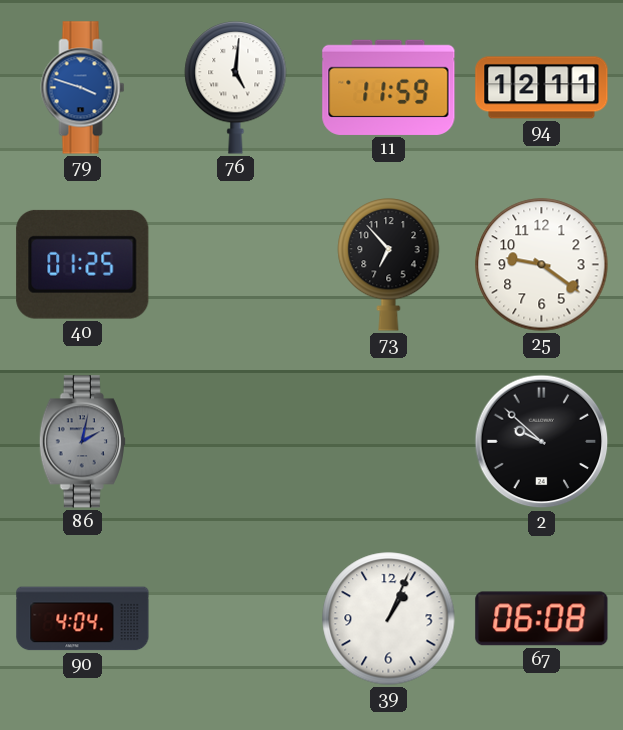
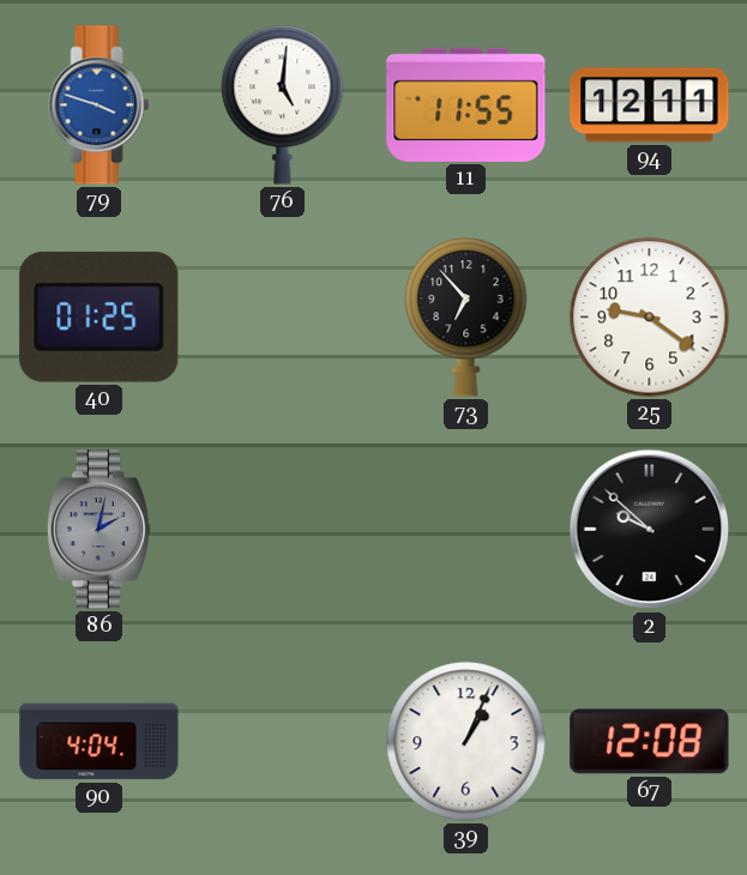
11: 11:59 -> 11:55 (466, 104)
67: 06:08 -> 12:08 (650, 742)
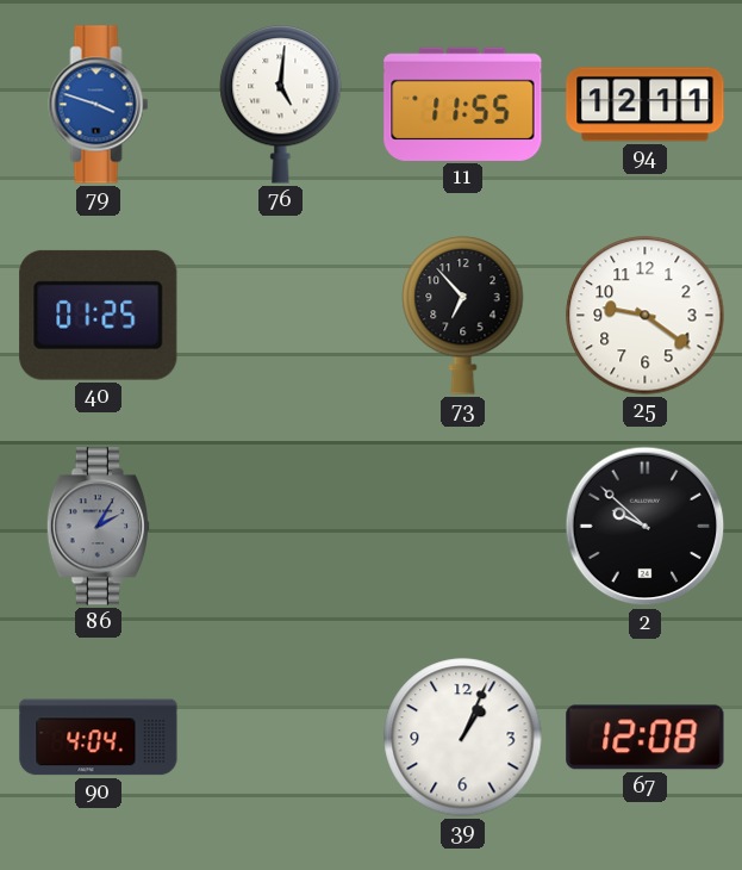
86: 2:02 -> 2:05 (98, 527)
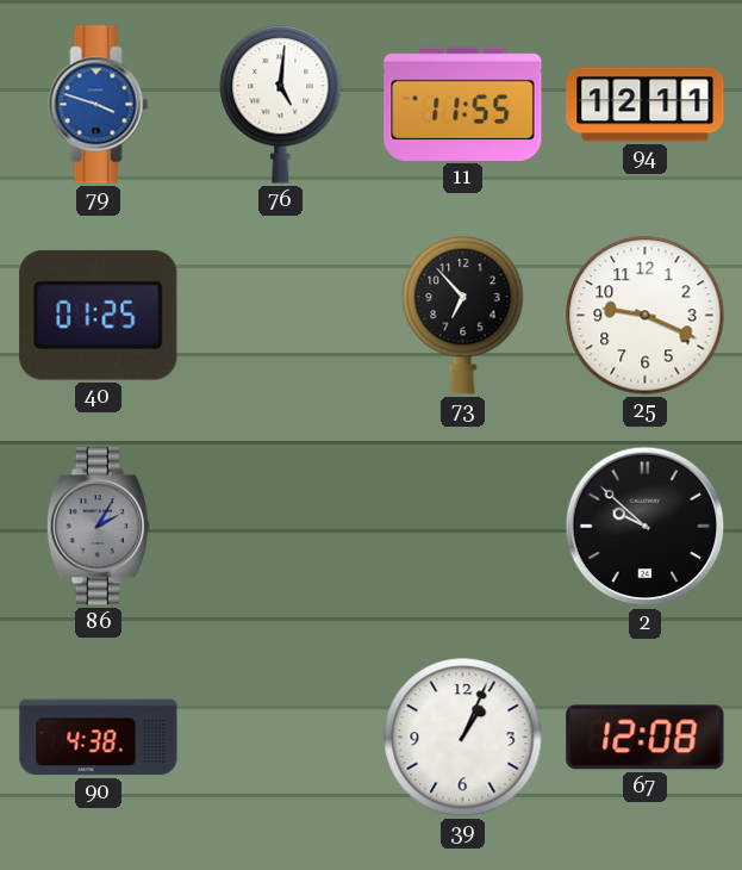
25: 9:21 -> 9:19 (646, 316)
90: 4:04 -> 4:38 (99, 738)
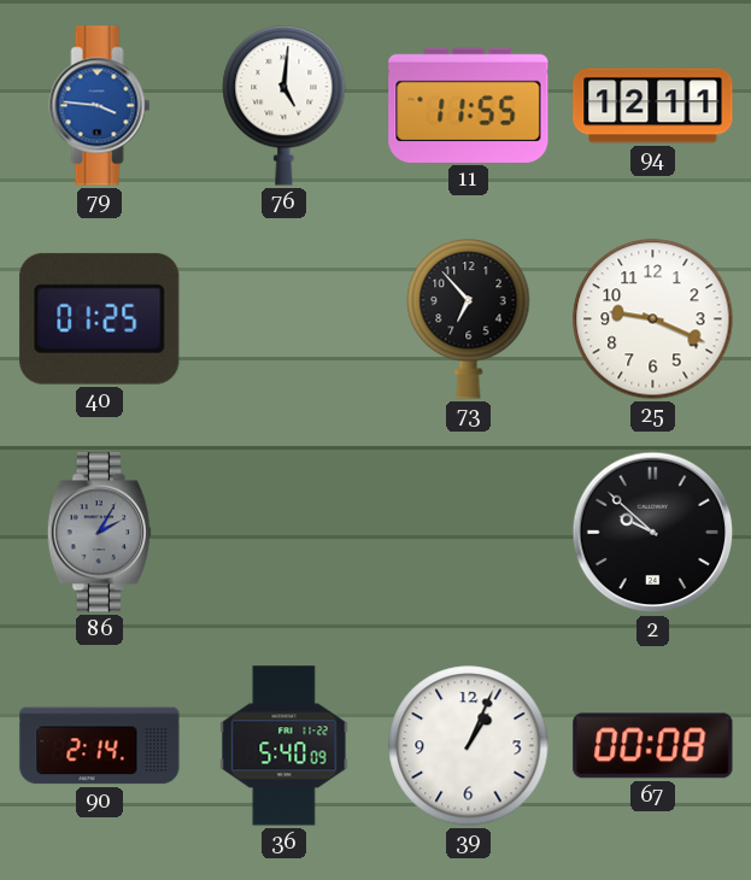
79: 3:48 -> 3:46 (100, 106)
90: 4:38 -> 2:14 (100, 746)
36: none -> 5:40 (284, 746)
67: 12:08 -> 00:08 (653, 746)
